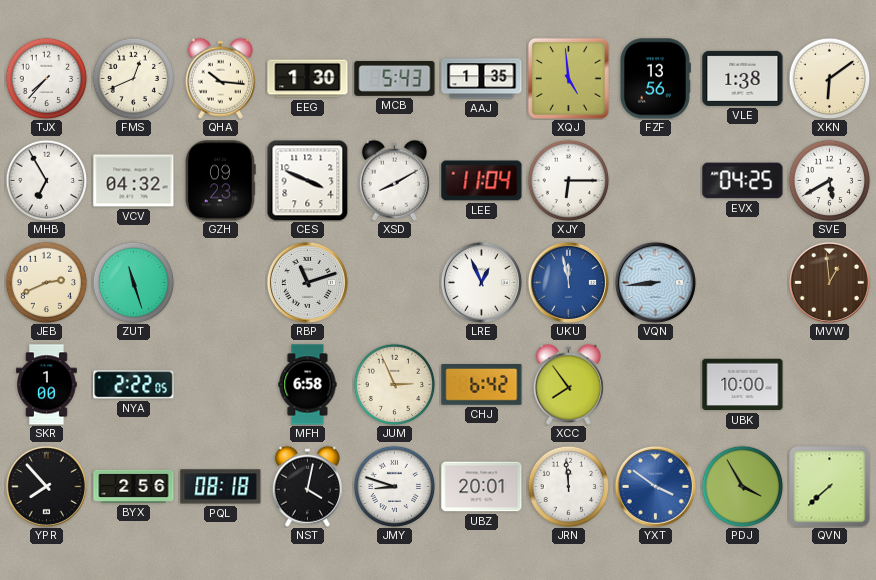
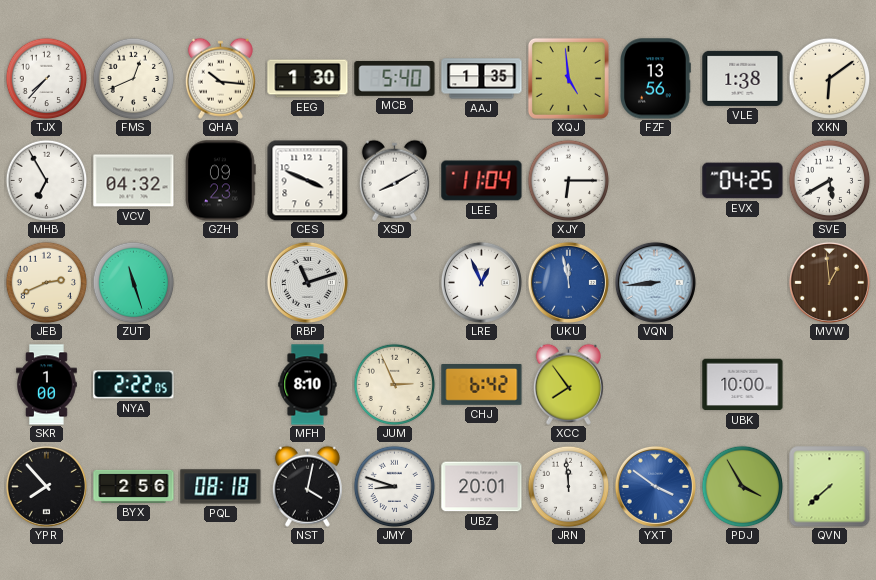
MCB: 5:43 -> 5:40 (395, 78)
MFH: 6:58 -> 8:10 (308, 385)
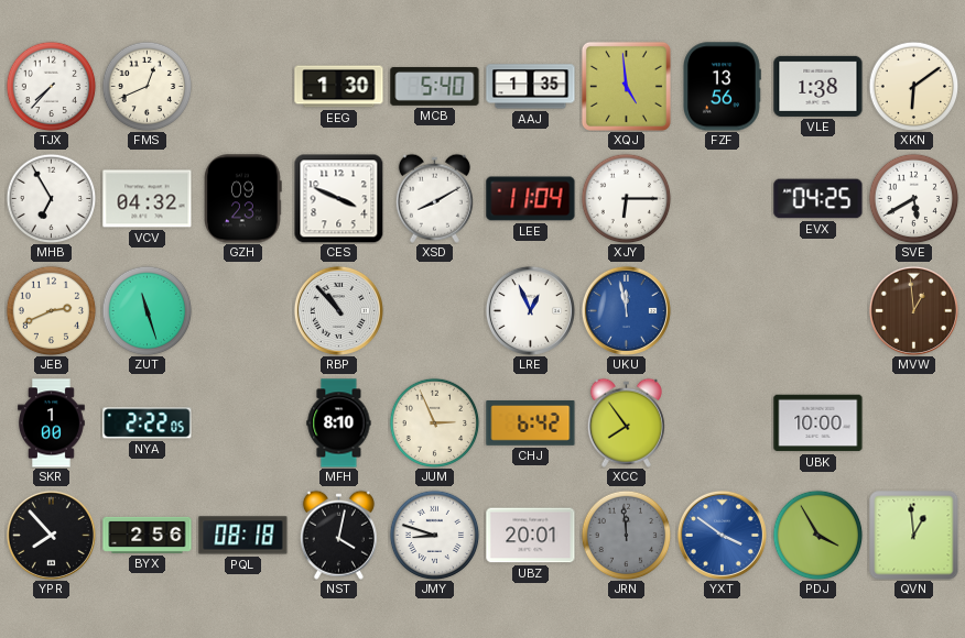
QHA: 10:16 -> none (220, 78)
RBP: 11:12 -> 10:53 (338, 310)
VQN: 8:44 -> none (655, 282)
JRN dial: white -> grey (626, 535)
QVN: 7:38 -> 12:59 (914, 536)
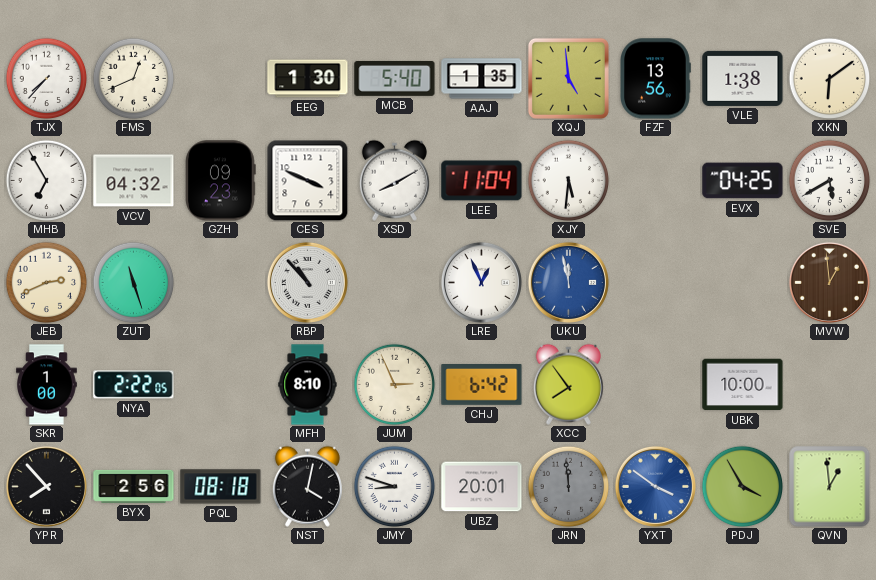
XJY: 6:15 -> 5:31 (568, 180)
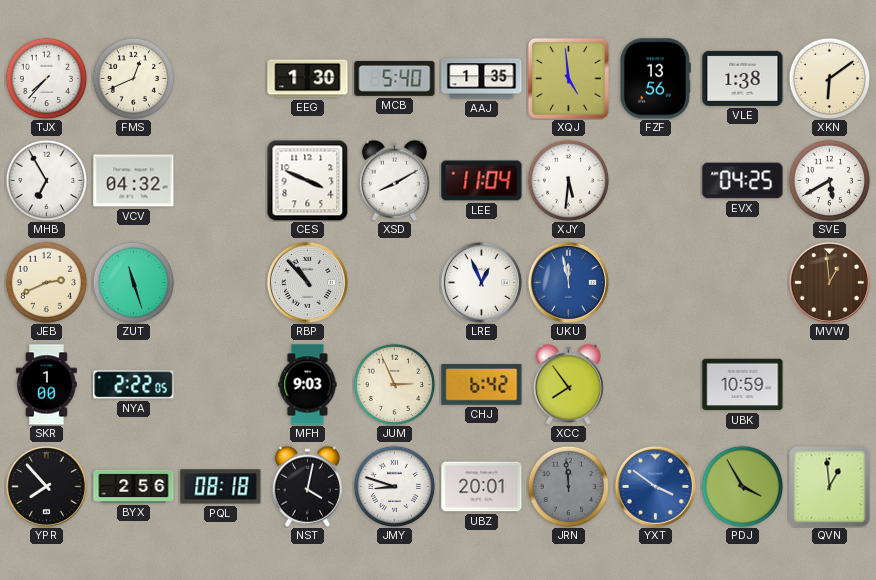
GZH: 09:23 -> none (221, 181)
MFH: 8:10 -> 9:03 (308, 385)
UBK: 10:00 -> 10:59 (743, 385)
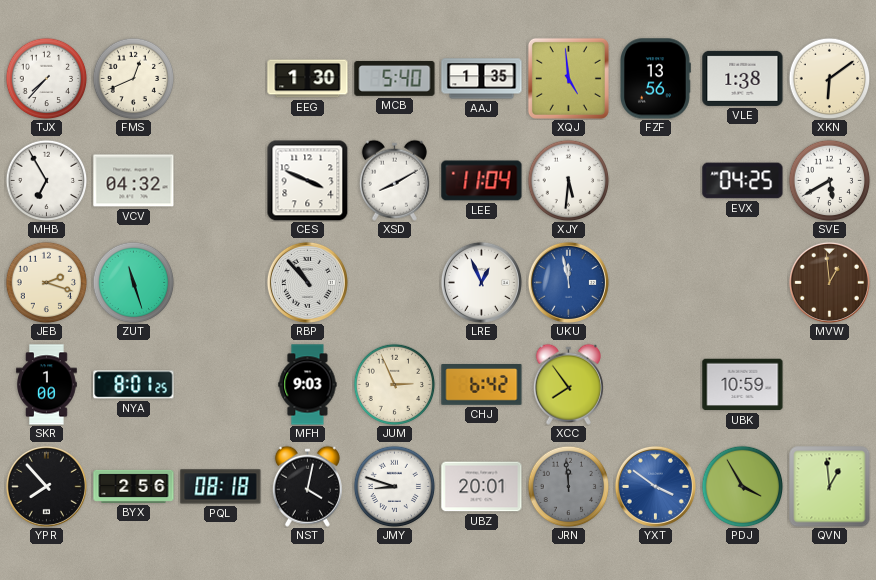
JEB: 2:41 -> 2:18 (46, 282)
NYA: 2:22 -> 8:01 (134, 385)
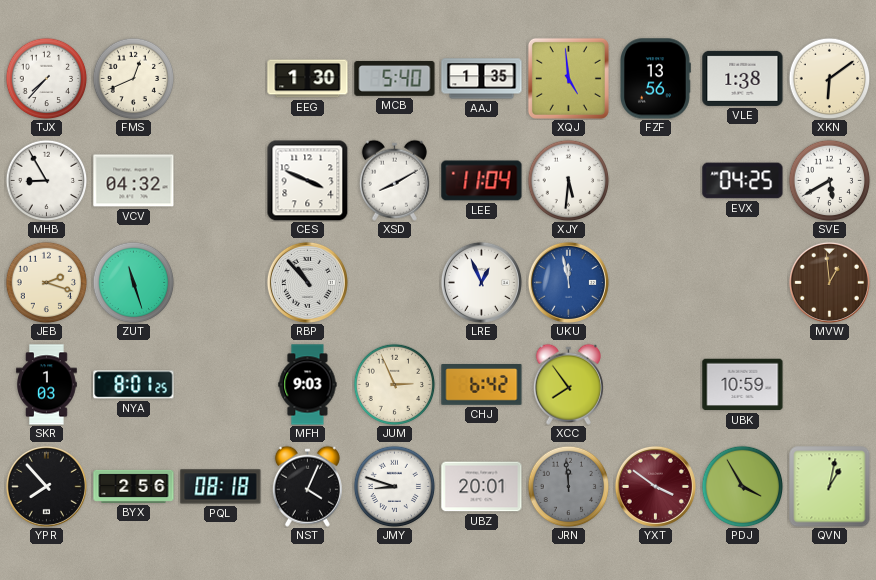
MHB: 6:55 -> 8:55 (46, 180)
SKR: 1:00 -> 1:03 (47, 385)
NST: 4:02 -> 4:04 (307, 486)
YXT dial: blue -> burgundy (655, 486)
QVN: 12:59 -> 1:02 (830, 487)
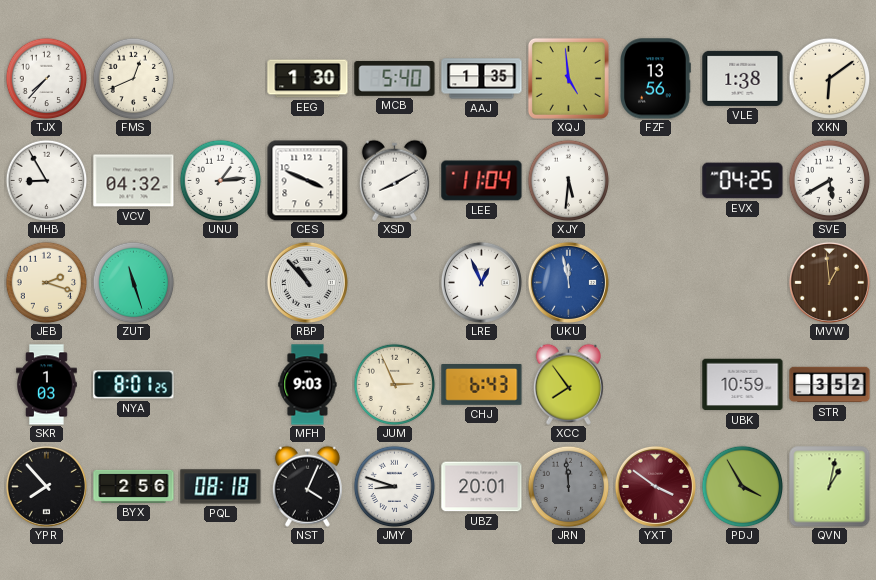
UNU: none -> 1:14 (220, 180)
CHJ: 6:42 -> 6:43 (482, 385)
STR: none -> 3:52 (830, 385)
